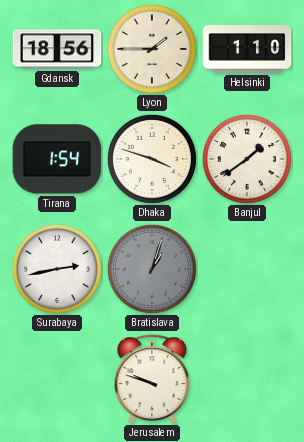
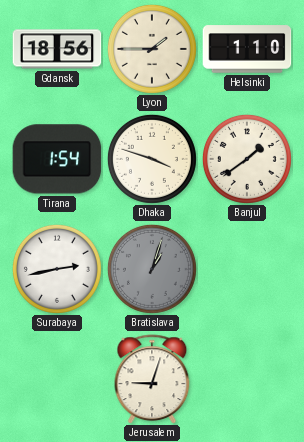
Jerusalem: 9:48 -> 9:03 (152, 379)
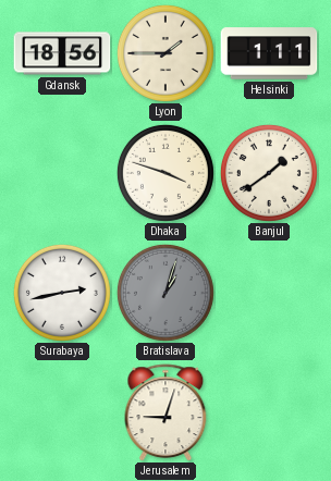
Helsinki: 1:10 -> 1:11 (269, 53)
Tirana: 1:54 -> none (57, 159)
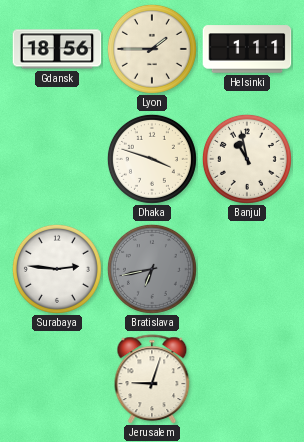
Banjul: 1:39 -> 10:58 (247, 159)
Surabaya: 2:43 -> 2:46 (57, 269)
Bratislava: 1:03 -> 6:43 (152, 269)
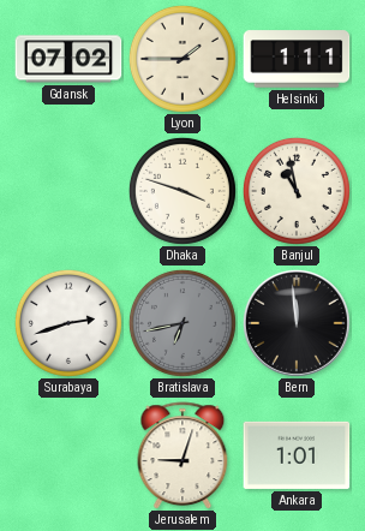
Gdansk: 18:56 -> 07:02 (68, 59)
Surabaya: 2:46 -> 2:42 (68, 323)
Bern: none -> 11:59 (297, 323)
Ankara: none -> 1:01 (297, 455)
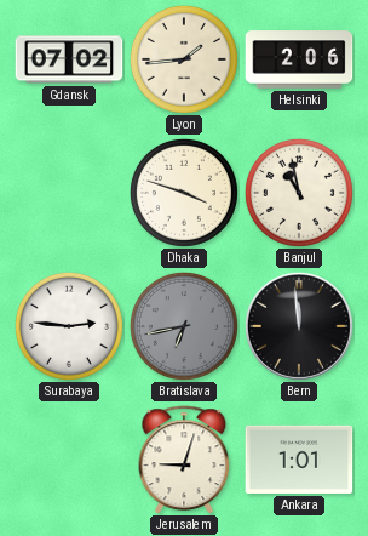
Lyon: 1:45 -> 1:44 (184, 59)
Helsinki: 1:11 -> 2:06 (299, 59)
Surabaya: 2:42 -> 2:46 (69, 326)
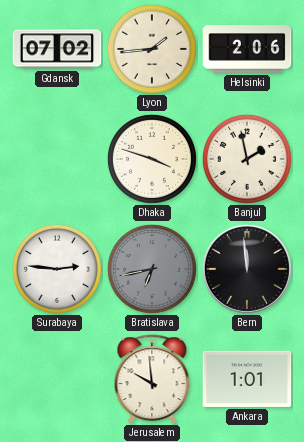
Banjul: 10:58 -> 1:58 (247, 159)
Jerusalem: 9:03 -> 9:59 (152, 379)
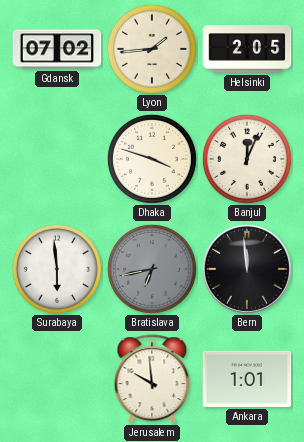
Helsinki: 2:06 -> 2:05 (247, 49)
Banjul: 1:58 -> 12:04 (247, 159)
Surabaya: 2:46 -> 5:59 (57, 269)
